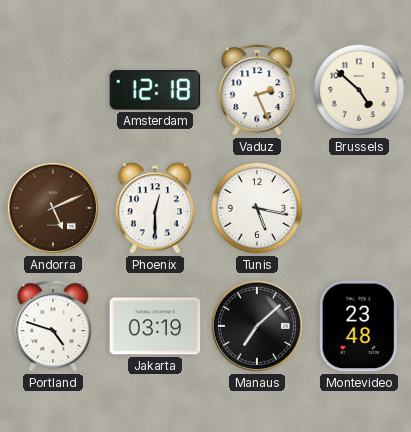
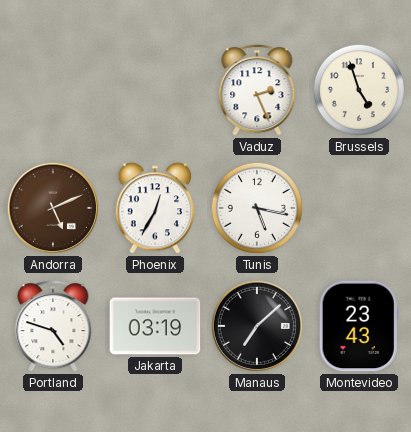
Amsterdam: 12:18 -> none (155, 90)
Brussels: 4:52 -> 4:57 (359, 90)
Phoenix: 12:30 -> 12:35 (155, 208)
Montevideo: 23:48 -> 23:43 (359, 326)
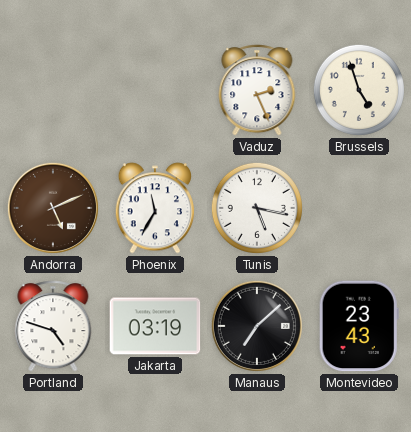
Phoenix: 12:35 -> 11:35 (155, 208)
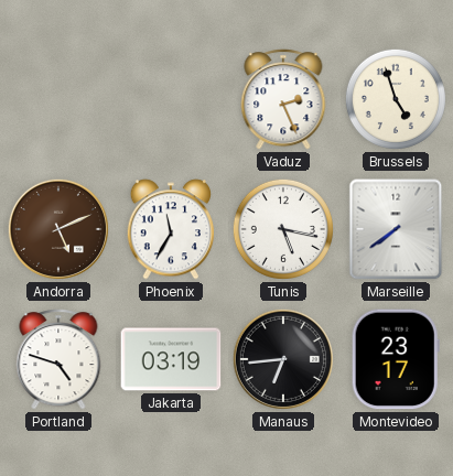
Marseille: none -> 7:39 (396, 229)
Manaus: 7:08 -> 6:44 (283, 359)
Montevideo: 23:43 -> 23:17 (396, 359)
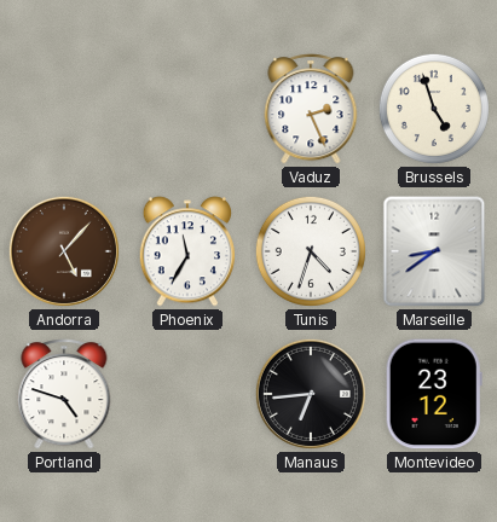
Andorra: 5:11 -> 5:07 (64, 251)
Tunis: 5:17 -> 4:33 (311, 251)
Marseille: 7:39 -> 8:39 (434, 251)
Jakarta: 03:19 -> none (171, 359)
Montevideo: 23:17 -> 23:12 (434, 394)
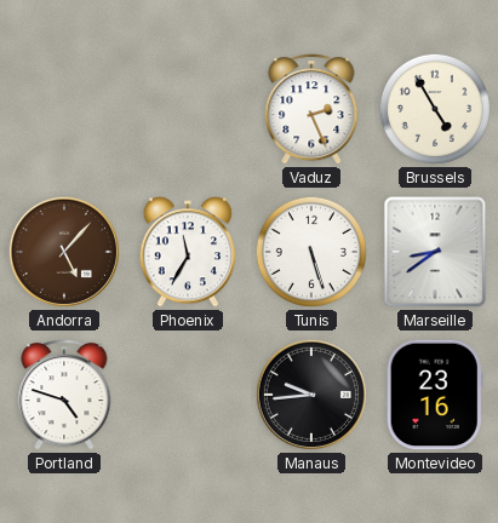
Brussels: 4:57 -> 4:55 (435, 109)
Tunis: 4:33 -> 5:27 (311, 252)
Manaus: 6:44 -> 9:44 (311, 395)
Montevideo: 23:12 -> 23:16 (435, 395)
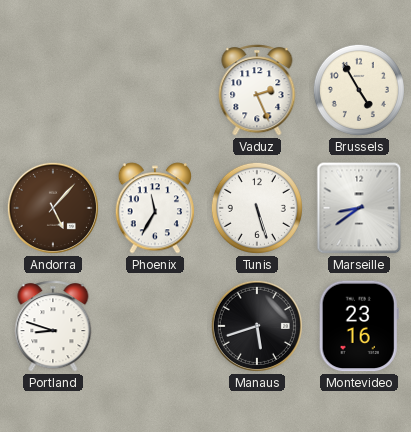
Portland: 4:48 -> 8:48 (53, 326)
Manaus: 9:44 -> 5:42 (257, 326)
